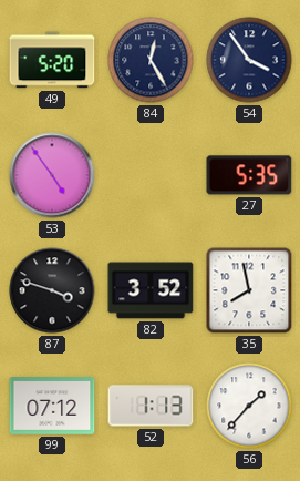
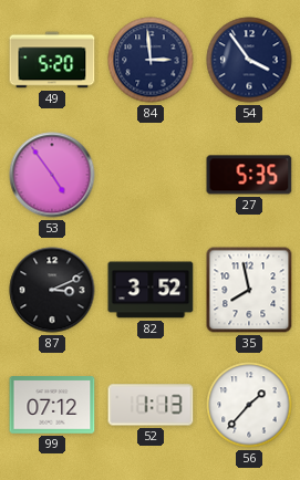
84: 12:25 -> 2:59 (151, 60)
87: 3:48 -> 3:11 (52, 290)
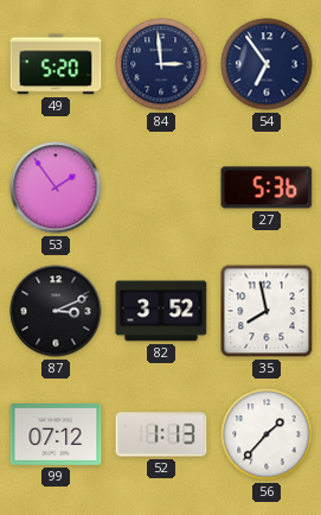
54: 3:54 -> 6:54 (267, 64)
53: 4:54 -> 1:54 (56, 187)
27: 5:35 -> 5:36 (267, 187)
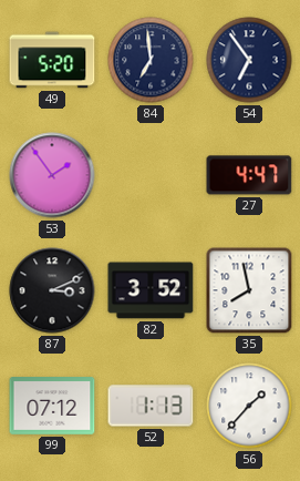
84: 2:59 -> 6:59 (151, 60)
27: 5:36 -> 4:47 (249, 175)
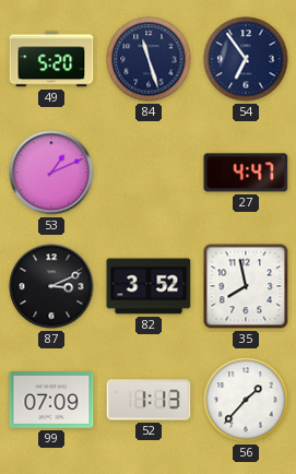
84: 6:59 -> 11:27 (149, 59)
53: 1:54 -> 1:11 (51, 173)
99: 07:12 -> 07:09 (51, 400)
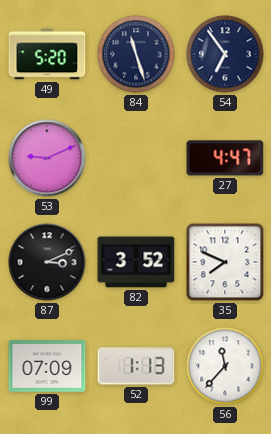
53: 1:11 -> 9:11 (47, 158)
35: 7:58 -> 7:49 (225, 262)
56: 1:37 -> 11:37 (225, 366)
